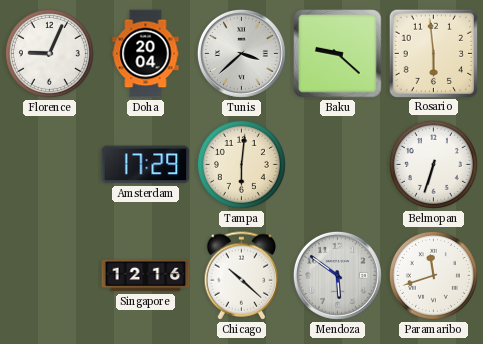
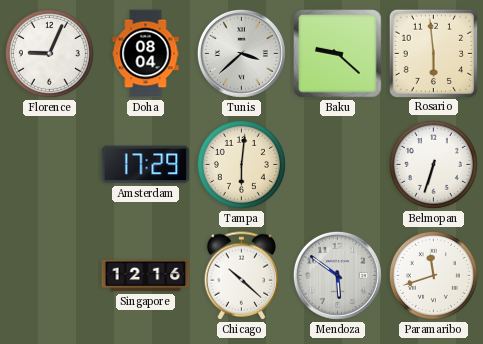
Doha: 20:04 -> 08:04 (146, 54)
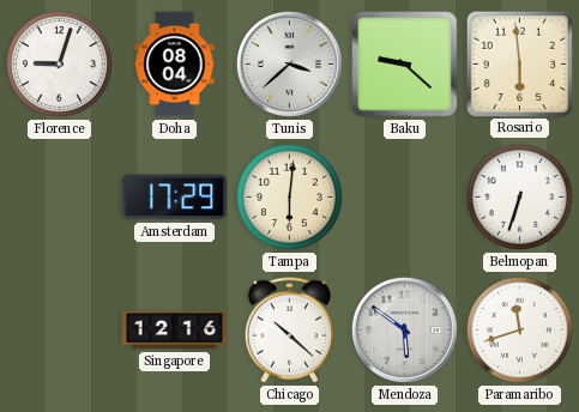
Florence: 9:04 -> 9:03 (59, 63)
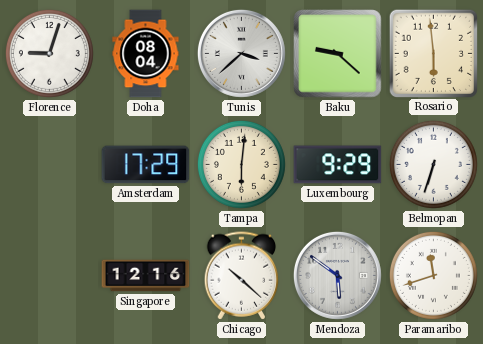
Luxembourg: none -> 9:29 (338, 165)
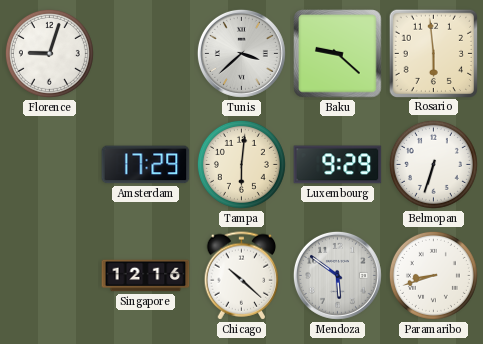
Doha: 08:04 -> none (146, 54)
Paramaribo: 11:42 -> 8:42 (433, 275)
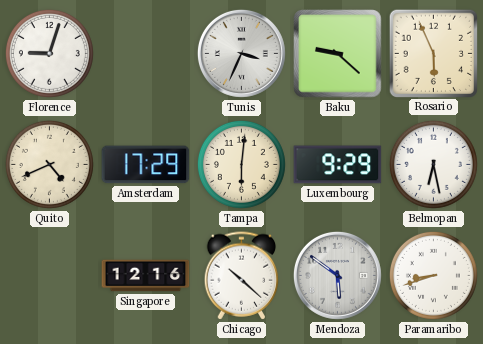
Tunis: 3:38 -> 3:34 (241, 53)
Rosario: 5:59 -> 5:56 (433, 53)
Quito: none -> 4:41 (49, 164)
Belmopan: 6:33 -> 6:28 (433, 164)
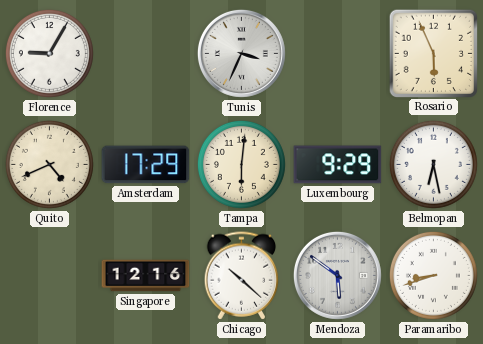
Florence: 9:03 -> 9:05 (49, 53)
Baku: 9:22 -> none (338, 54)
